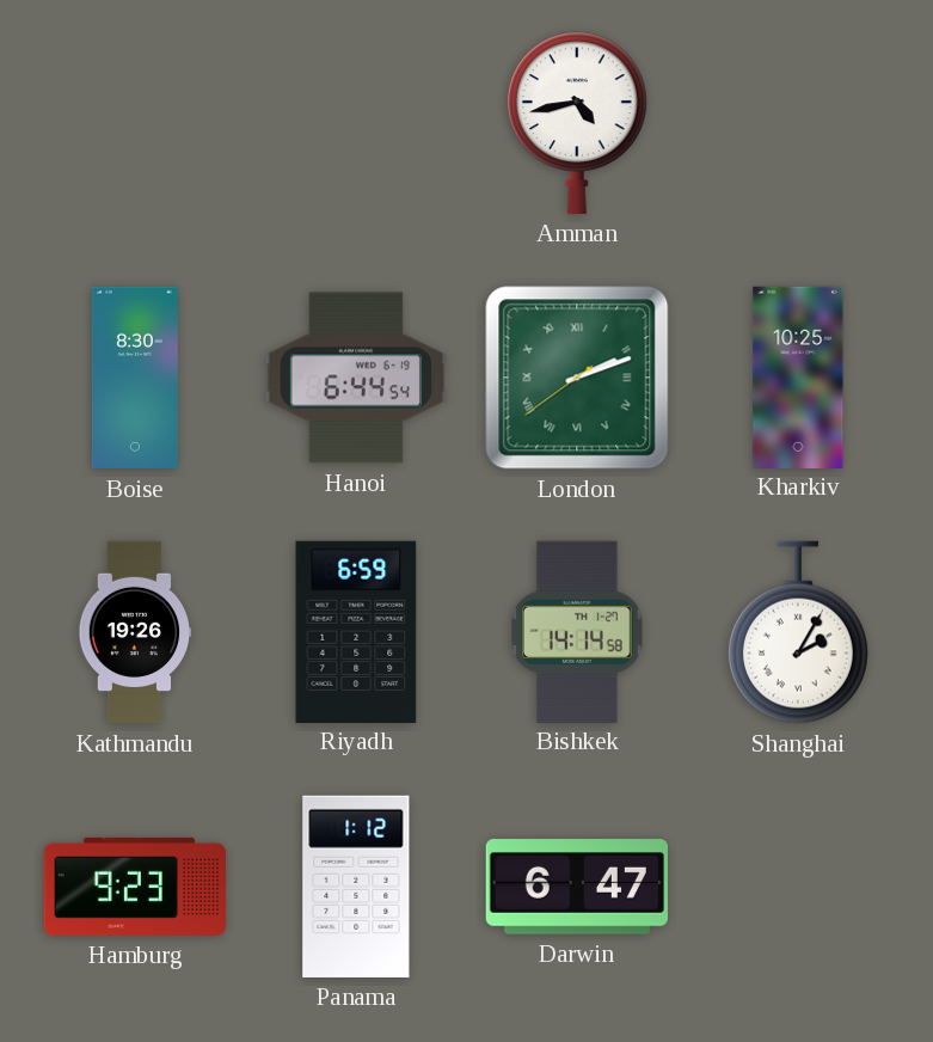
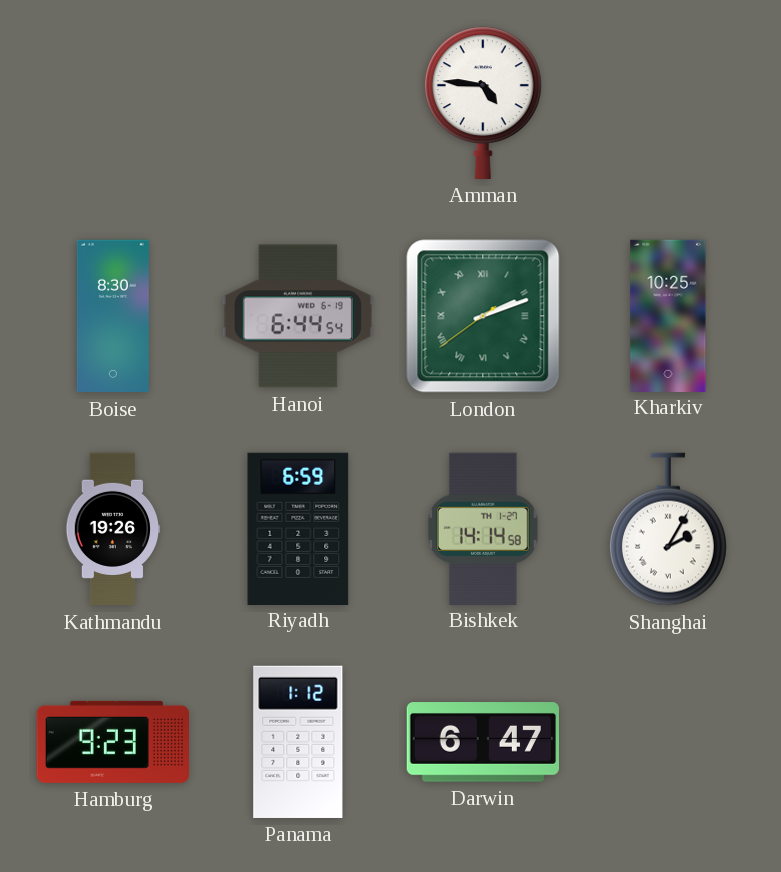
Amman: 4:43 -> 4:46 (483, 103)
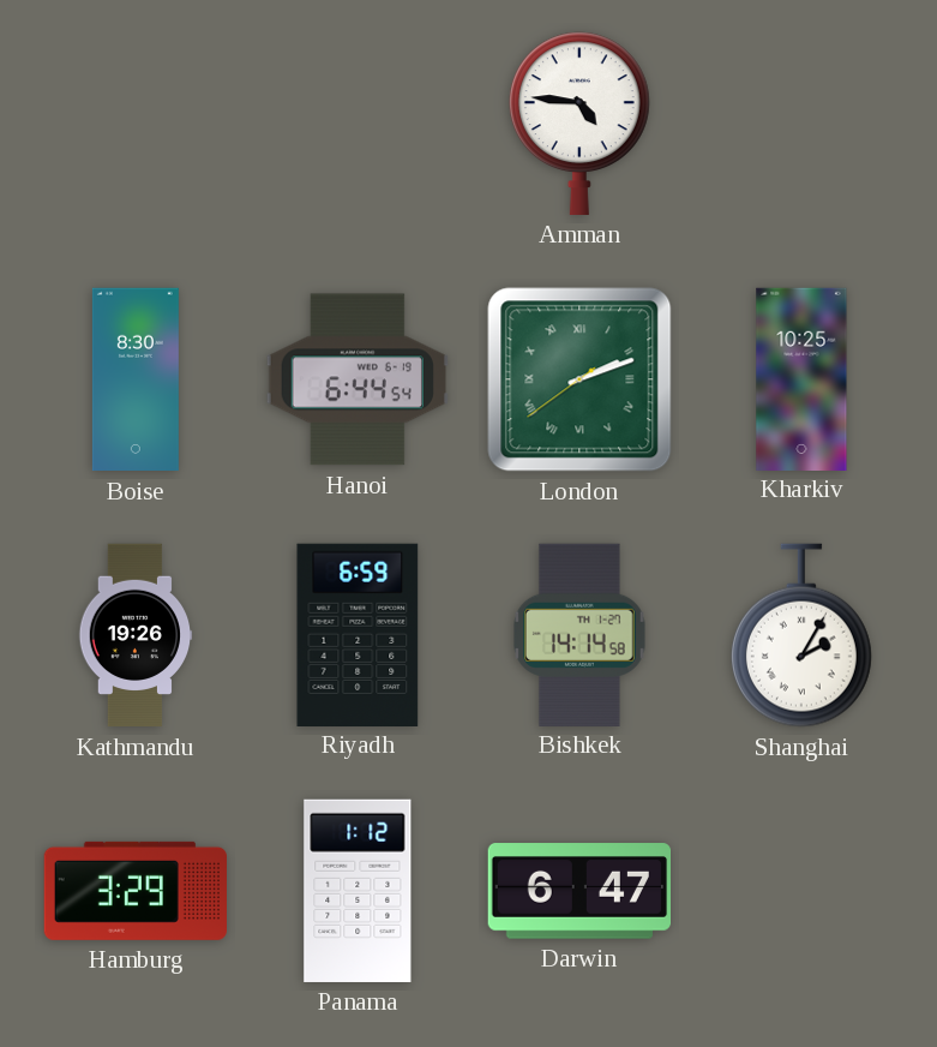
Hamburg: 9:23 -> 3:29 (134, 891)
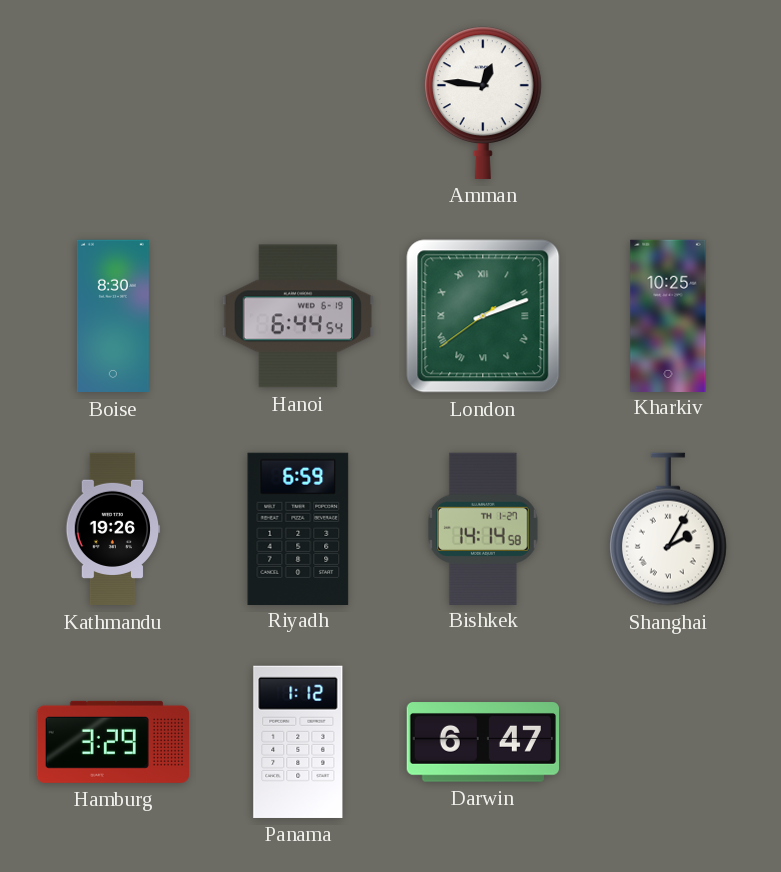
Amman: 4:46 -> 12:46 (483, 103)
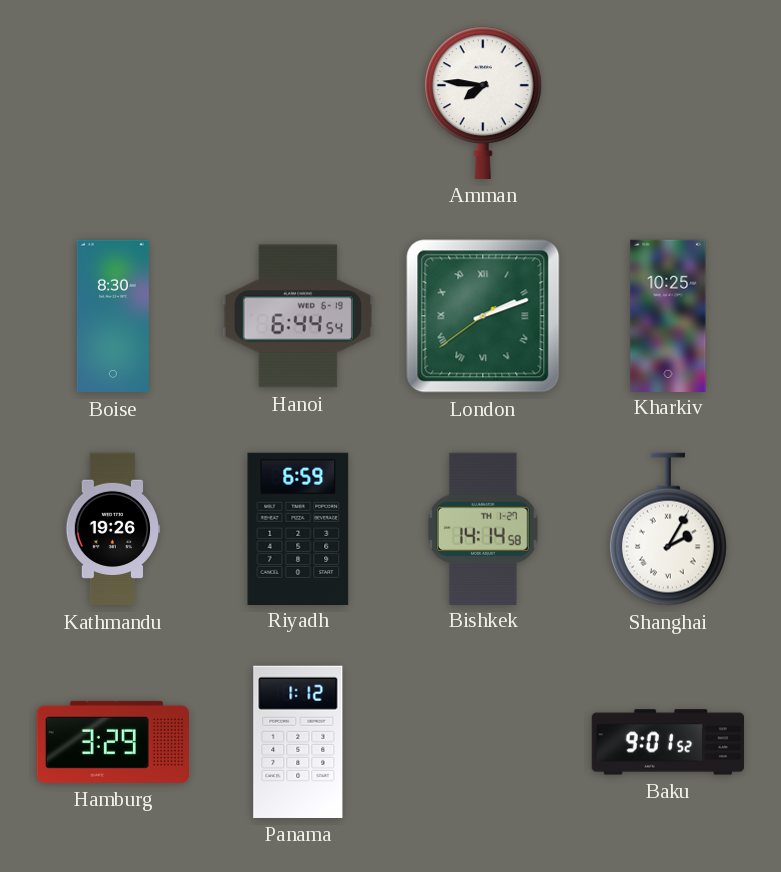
Amman: 12:46 -> 7:46 (483, 103)
Darwin: 6:47 -> none (482, 742)
Baku: none -> 9:01 (668, 742)
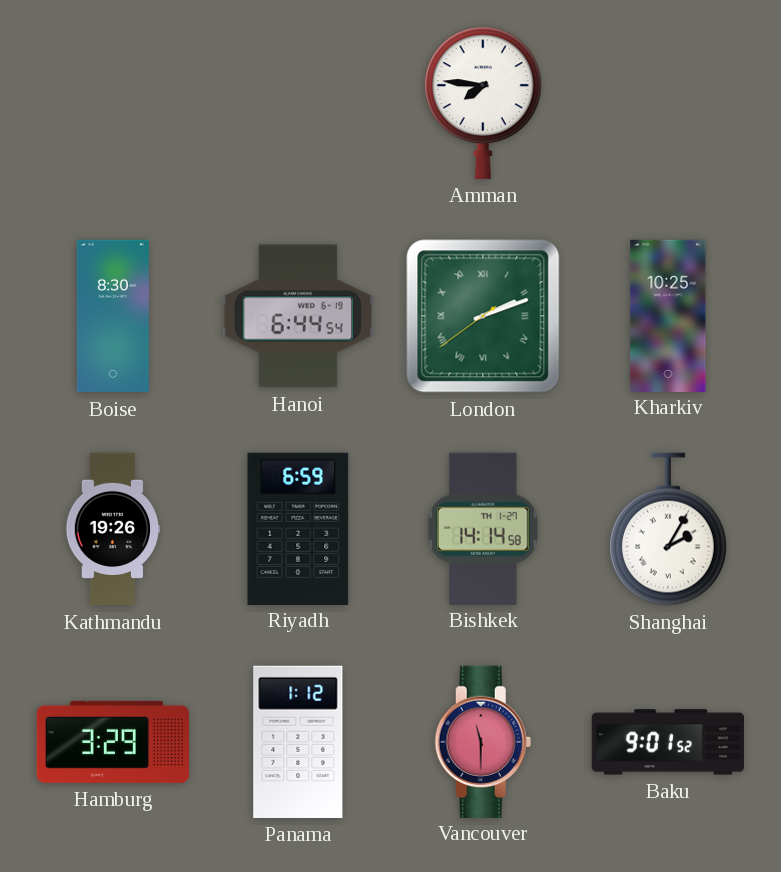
Vancouver: none -> 11:30 (483, 741)
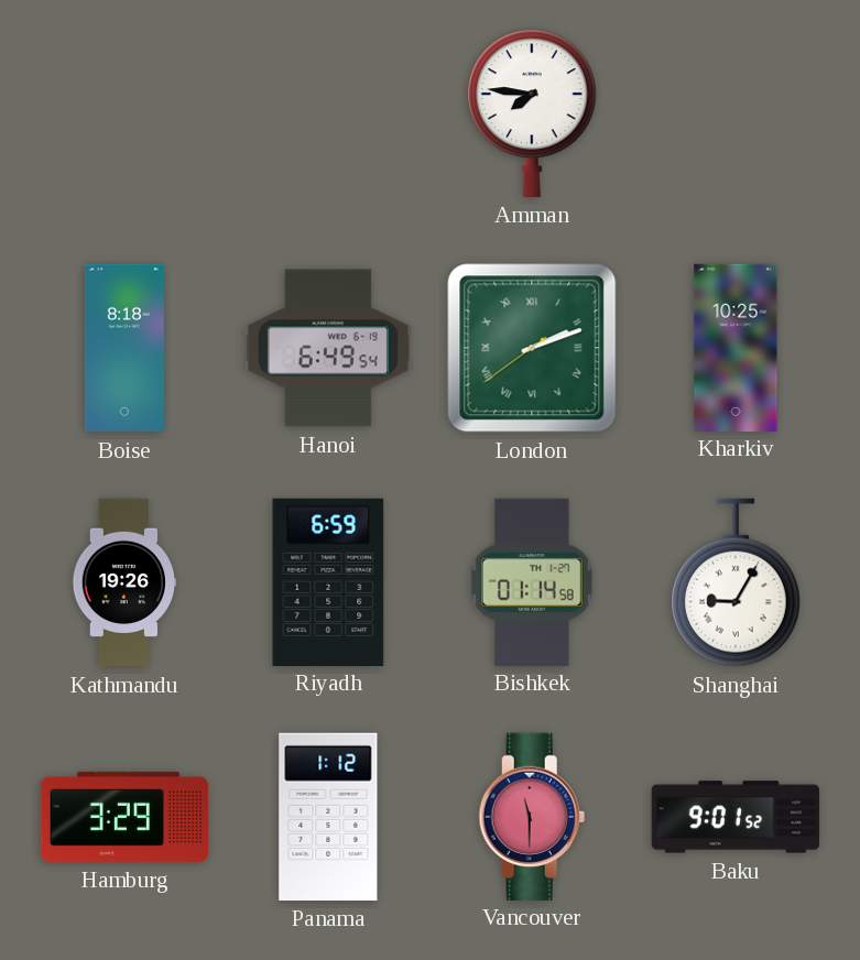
Boise: 8:30 -> 8:18 (124, 348)
Hanoi: 6:44 -> 6:49 (328, 348)
Bishkek: 14:14 -> 01:14 (532, 581)
Shanghai: 2:05 -> 9:05 (736, 582)
